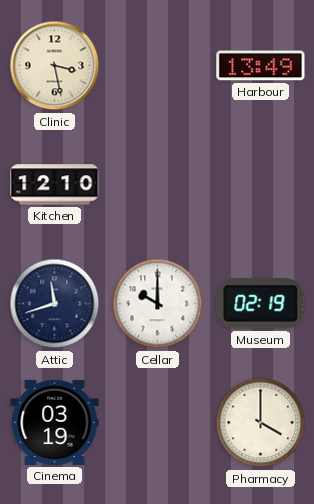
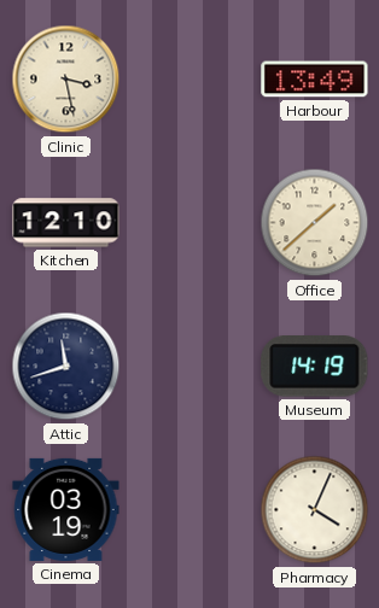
Office: none -> 1:38 (315, 223)
Cellar: 10:00 -> none (158, 304)
Museum: 02:19 -> 14:19 (315, 367)
Pharmacy: 4:00 -> 4:04 (315, 510)
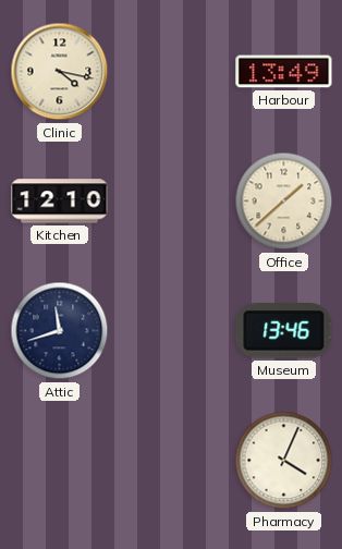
Clinic: 3:28 -> 4:17 (60, 72)
Museum: 14:19 -> 13:46 (284, 331)
Cinema: 03:19 -> none (66, 509)
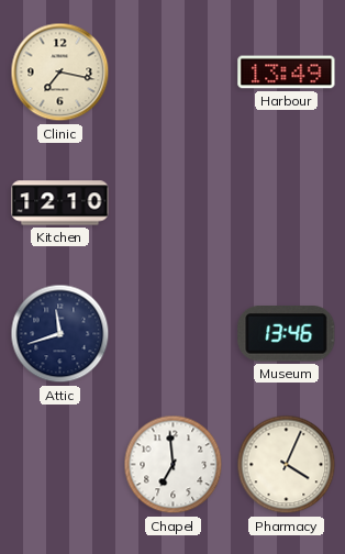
Clinic: 4:17 -> 7:17 (60, 73)
Office: 1:38 -> none (284, 202)
Chapel: none -> 6:59 (174, 465)
